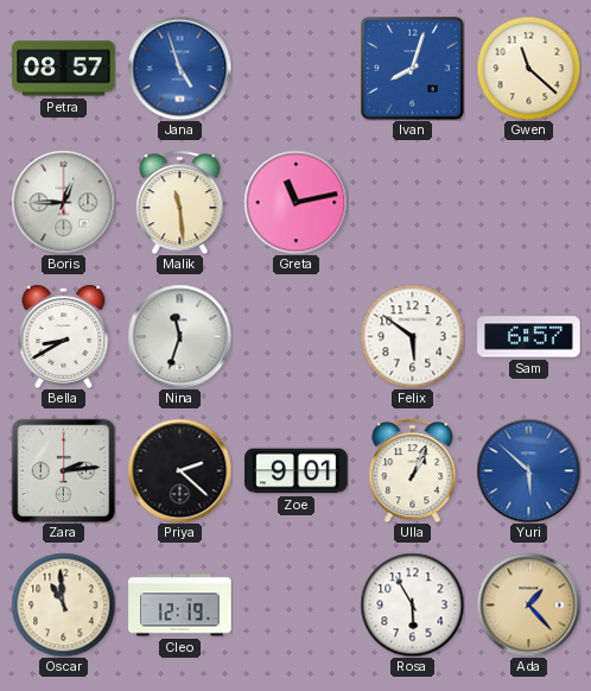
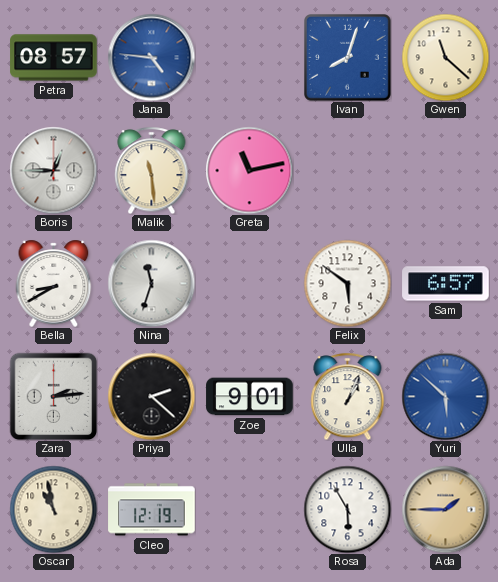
Jana: 4:57 -> 4:46 (151, 57)
Oscar: 10:59 -> 10:58 (53, 509)
Ada: 1:23 -> 1:45 (445, 509)
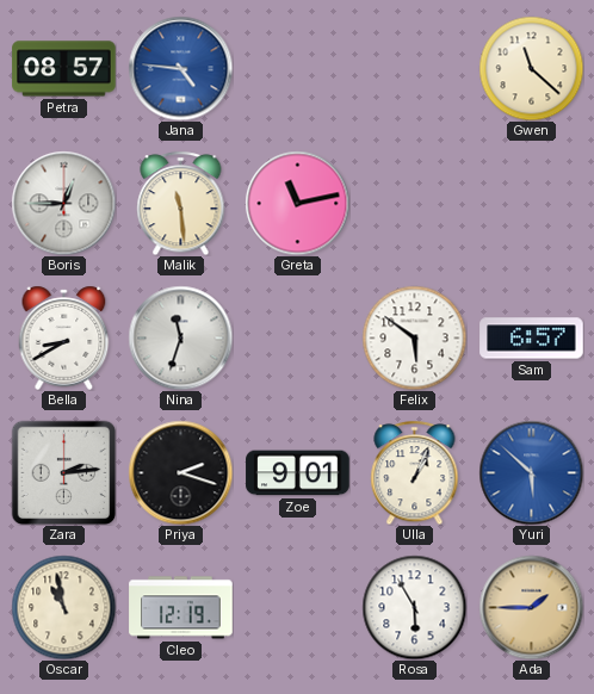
Ivan: 8:03 -> none (348, 58)
Priya: 2:22 -> 2:18 (180, 472)
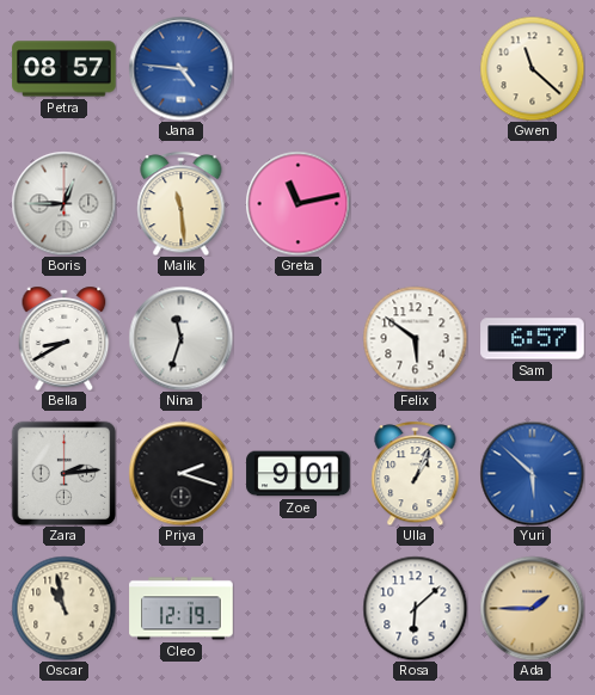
Rosa: 5:55 -> 6:08 (415, 608)
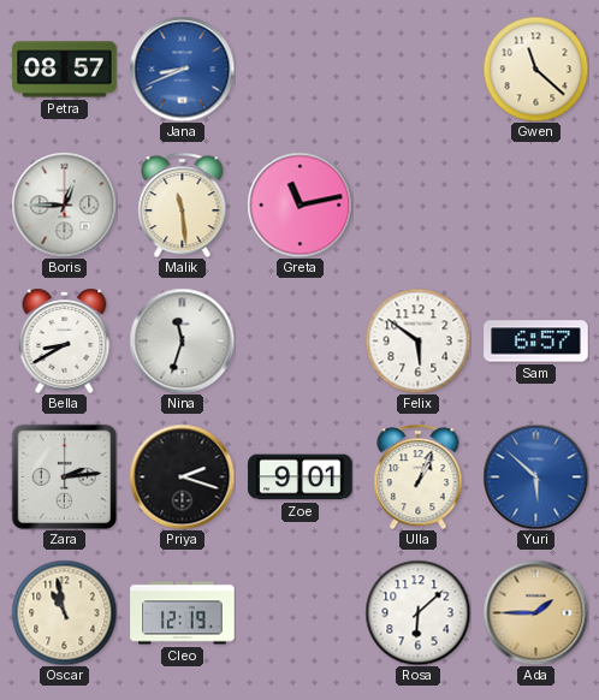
Jana: 4:46 -> 8:41 (182, 69)
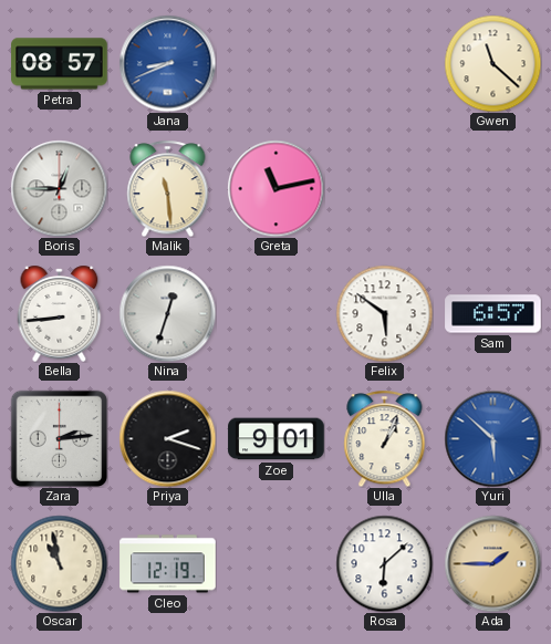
Bella: 8:40 -> 8:44 (60, 313)
Nina: 11:33 -> 12:33 (167, 313)
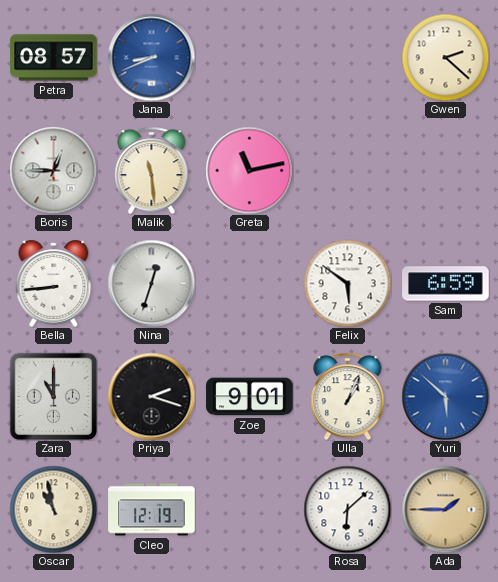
Gwen: 11:22 -> 2:22 (445, 57)
Sam: 6:57 -> 6:59 (446, 284)
Zara: 2:14 -> 11:00 (53, 396)
